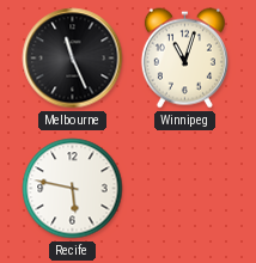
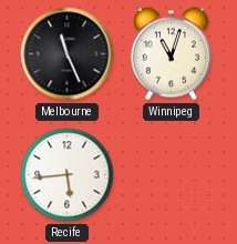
Recife: 5:47 -> 5:44 (68, 175)
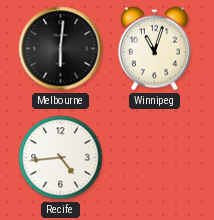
Melbourne: 11:26 -> 6:01 (61, 49)
Recife: 5:44 -> 4:44 (61, 158)
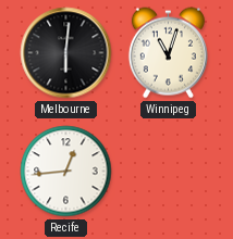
Recife: 4:44 -> 12:44 (66, 172)
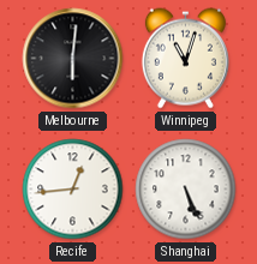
Shanghai: none -> 5:26 (186, 190)
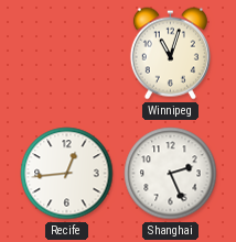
Melbourne: 6:01 -> none (73, 59)
Shanghai: 5:26 -> 2:26 (171, 174)
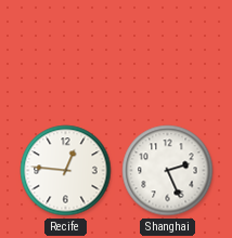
Winnipeg: 11:03 -> none (170, 54)
Recife: 12:44 -> 12:46 (66, 171)
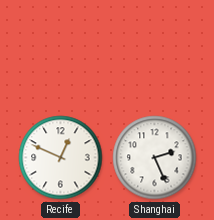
Recife: 12:46 -> 12:49 (61, 158)
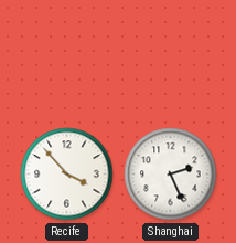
Recife: 12:49 -> 3:53 (67, 175)
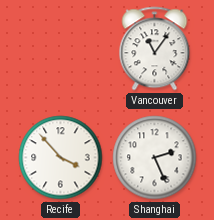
Vancouver: none -> 11:06 (155, 49)
